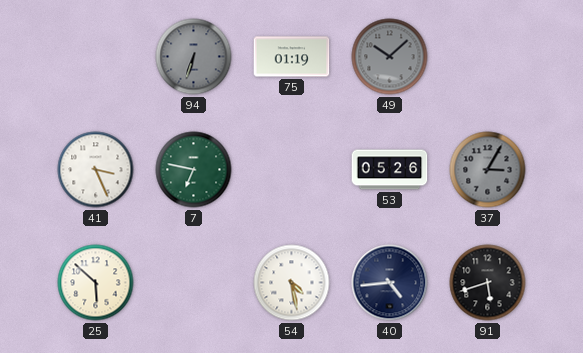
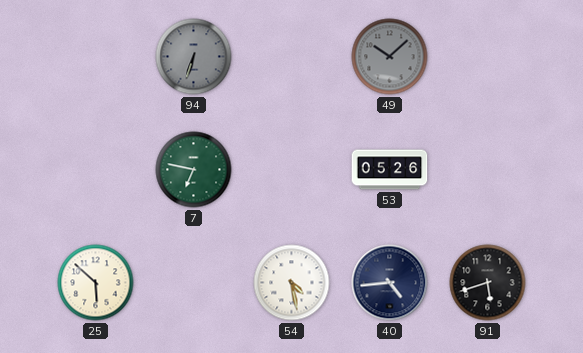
75: 01:19 -> none (292, 57)
41: 3:26 -> none (96, 170)
37: 3:05 -> none (488, 170)
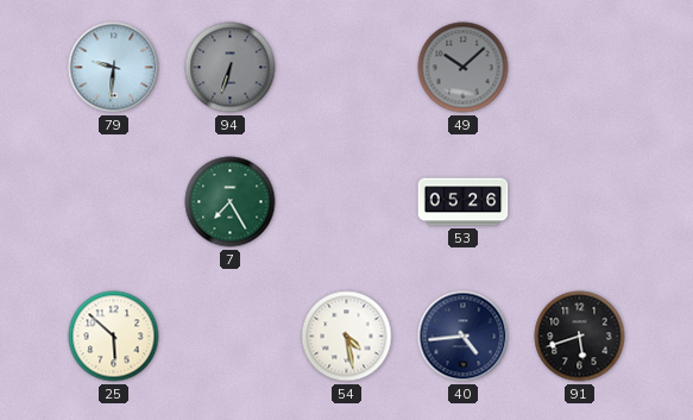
79: none -> 9:31 (114, 68)
7: 6:47 -> 7:25 (231, 202)
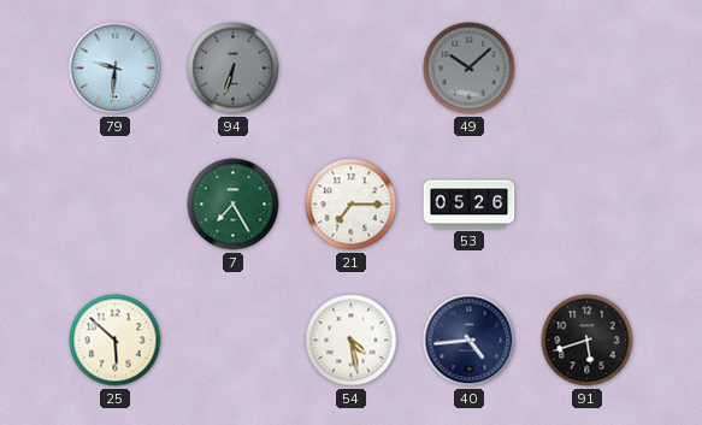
21: none -> 7:15 (352, 205)
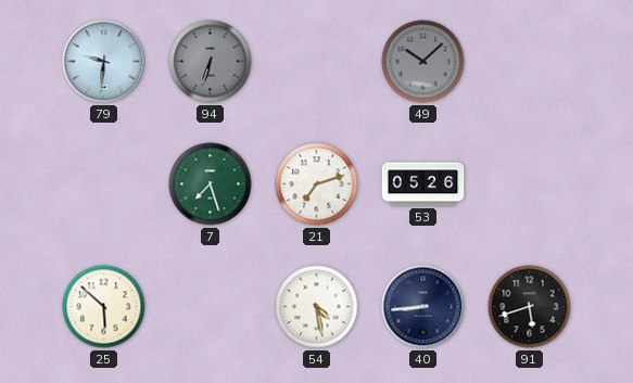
7: 7:25 -> 7:27 (211, 184)
21: 7:15 -> 7:12 (317, 184)
40: 4:44 -> 8:44 (423, 307)
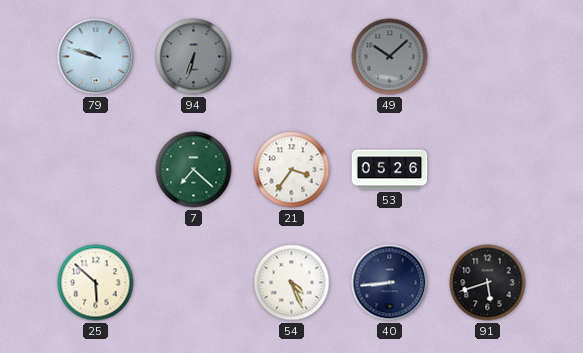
79: 9:31 -> 9:48 (96, 57)
7: 7:27 -> 7:22 (194, 170)
21: 7:12 -> 3:36 (292, 170)
54: 4:28 -> 4:26 (292, 283)
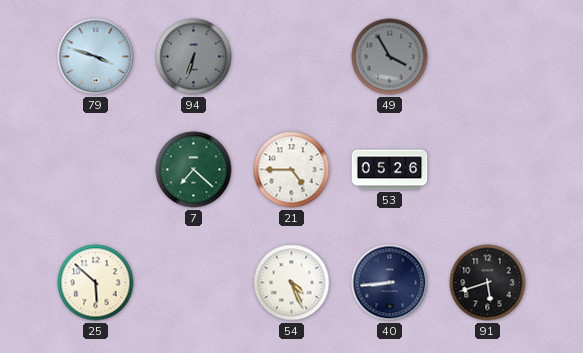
79: 9:48 -> 3:48 (96, 57)
49: 10:08 -> 3:55 (390, 57)
21: 3:36 -> 4:45 (292, 170)
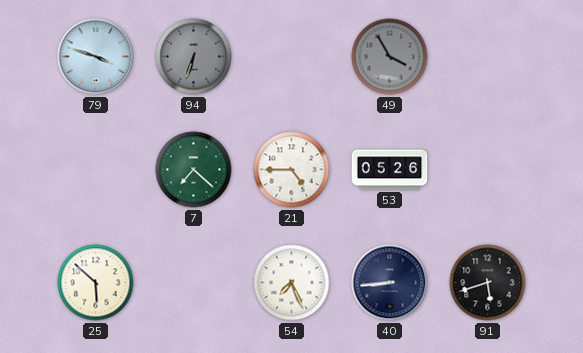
54: 4:26 -> 7:26 (292, 283)
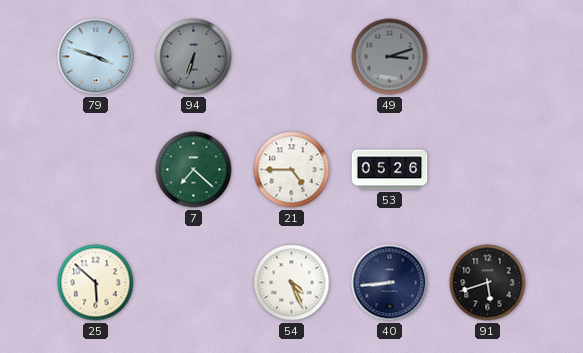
49: 3:55 -> 3:12 (390, 57)
54: 7:26 -> 4:26 (292, 283)
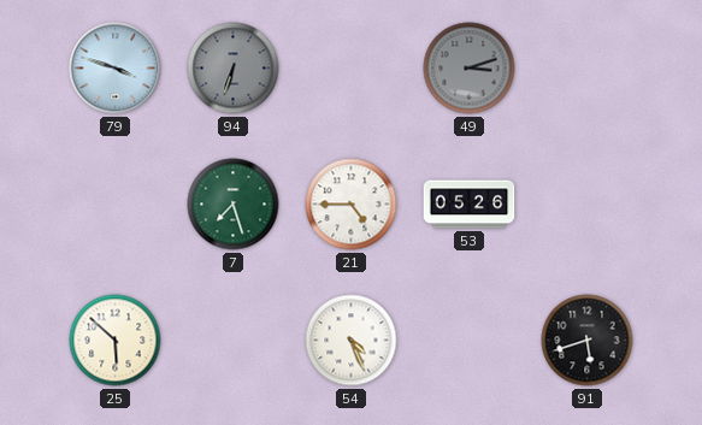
7: 7:22 -> 7:27 (234, 205)
40: 8:44 -> none (390, 283)
